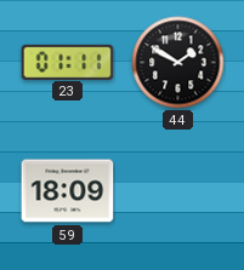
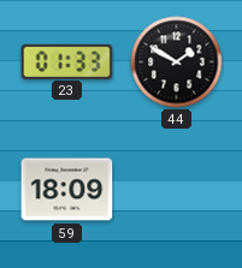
23: 01:11 -> 01:33 (67, 61)
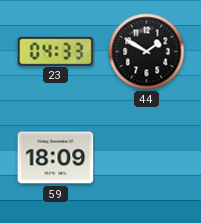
23: 01:33 -> 04:33 (56, 51)
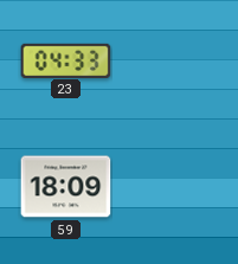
44: 1:50 -> none (147, 52)
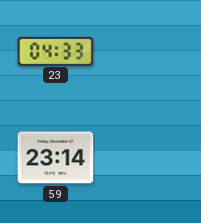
59: 18:09 -> 23:14 (56, 158)
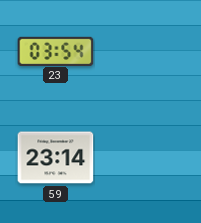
23: 04:33 -> 03:54 (56, 51)
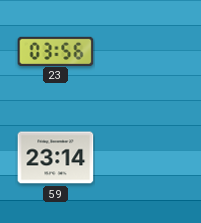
23: 03:54 -> 03:56 (56, 51)
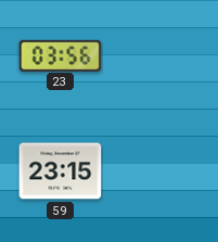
59: 23:14 -> 23:15 (61, 171)
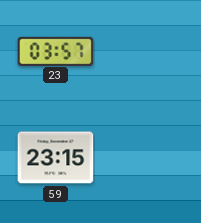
23: 03:56 -> 03:57 (56, 51)
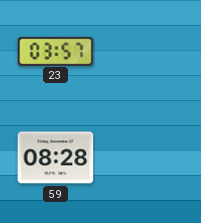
59: 23:15 -> 08:28 (56, 158)
